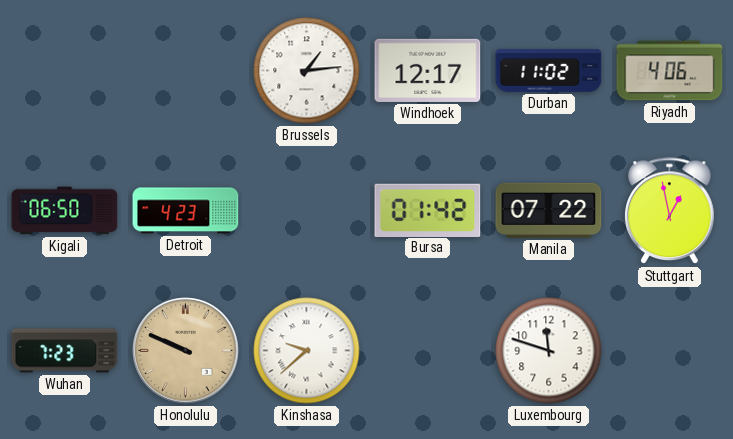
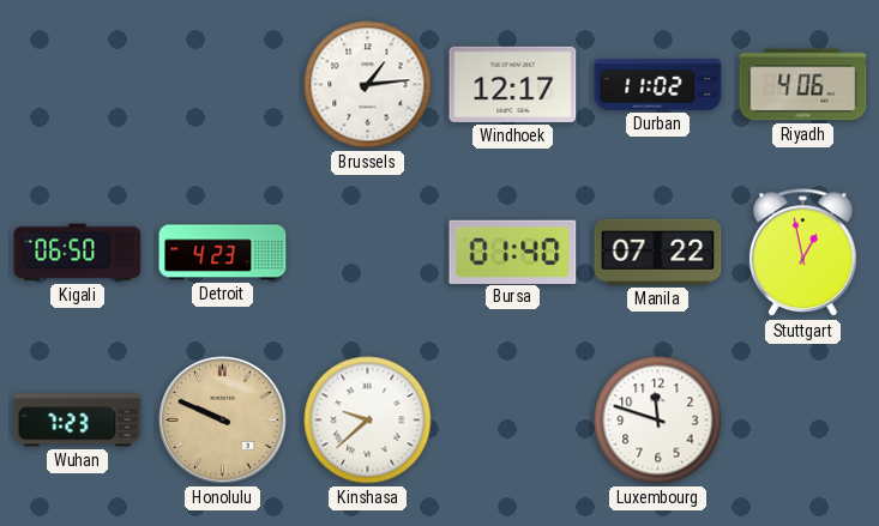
Bursa: 01:42 -> 01:40 (513, 252)
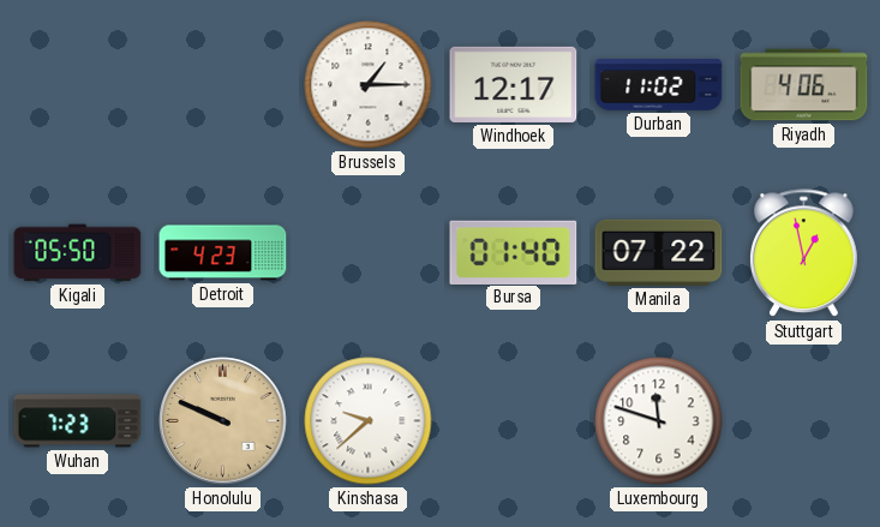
Brussels: 1:14 -> 1:15 (369, 85)
Kigali: 06:50 -> 05:50 (78, 253)
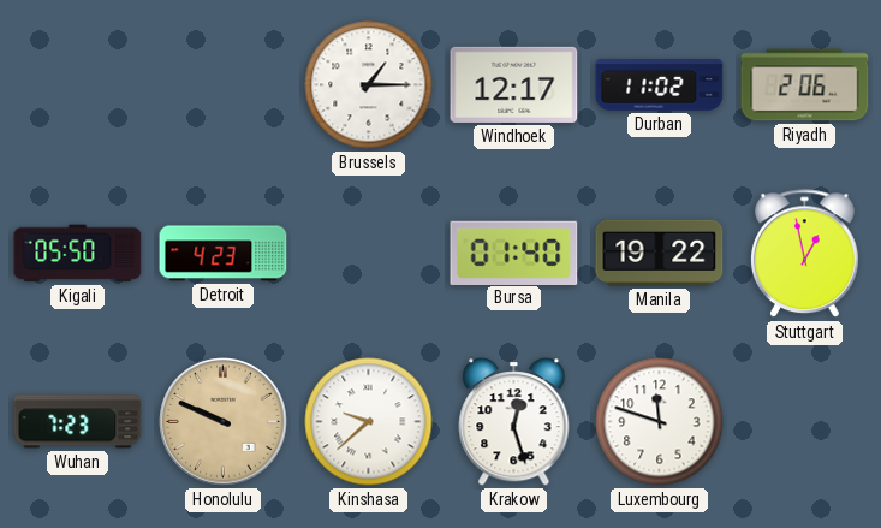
Riyadh: 4:06 -> 2:06 (805, 85)
Manila: 07:22 -> 19:22 (660, 253)
Krakow: none -> 12:27 (514, 422)
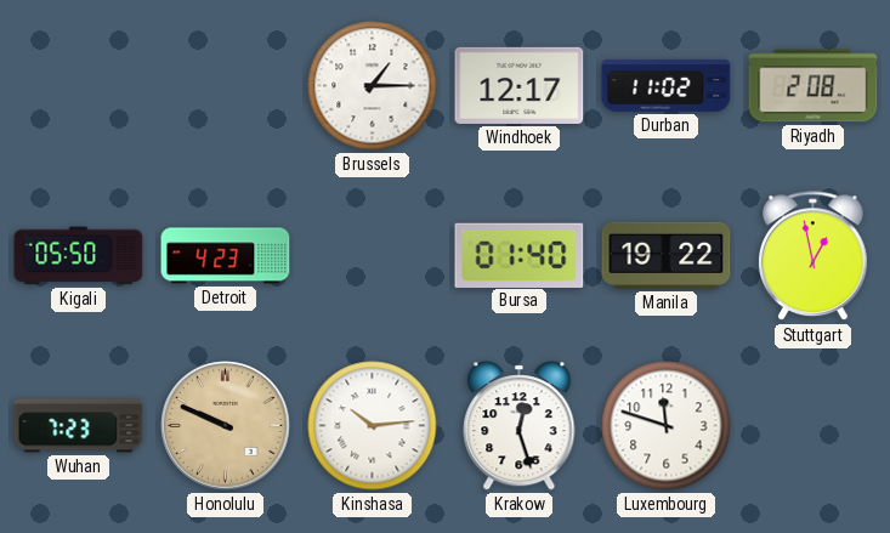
Riyadh: 2:06 -> 2:08 (814, 86)
Kinshasa: 9:38 -> 10:14 (373, 426)
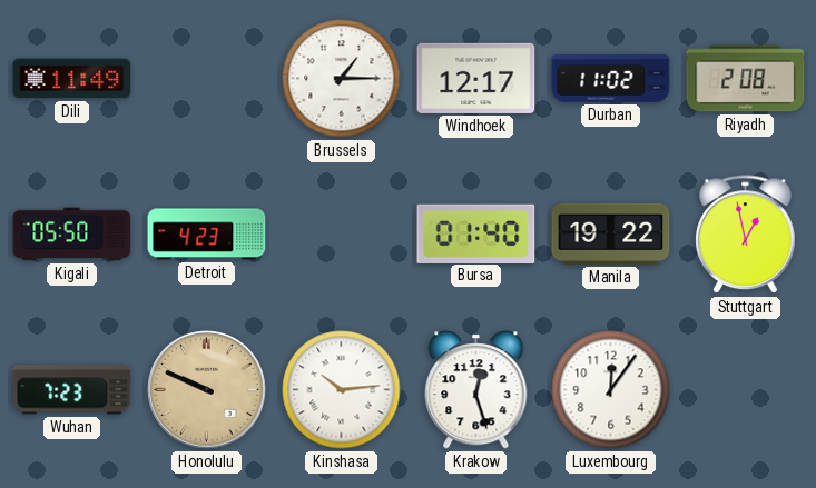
Dili: none -> 11:49 (72, 79)
Luxembourg: 11:48 -> 12:06 (611, 390)
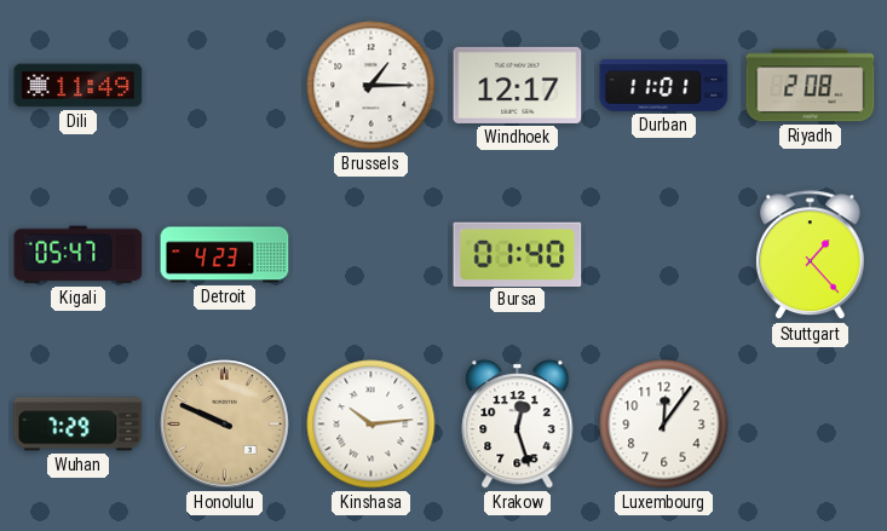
Durban: 11:02 -> 11:01 (664, 85)
Kigali: 05:50 -> 05:47 (79, 255)
Manila: 19:22 -> none (611, 233)
Stuttgart: 12:58 -> 1:23 (811, 255)
Wuhan: 7:23 -> 7:29 (79, 425)
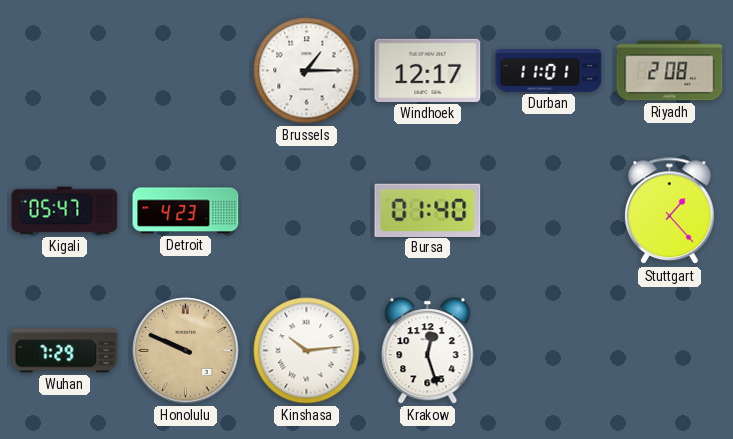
Dili: 11:49 -> none (79, 86)
Luxembourg: 12:06 -> none (664, 425)
